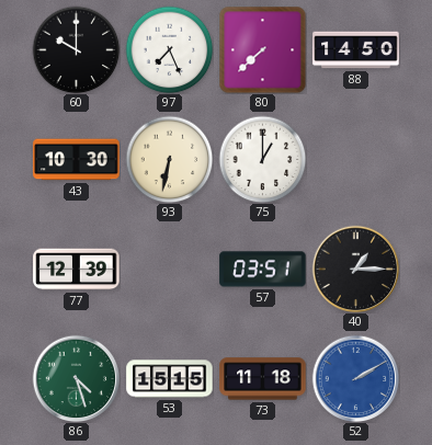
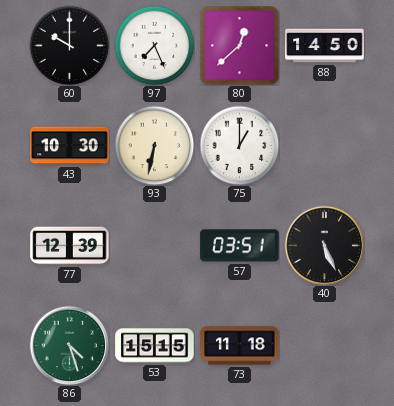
80: 7:38 -> 12:38 (239, 45)
40: 1:15 -> 5:26 (324, 245)
52: 2:10 -> none (355, 378)
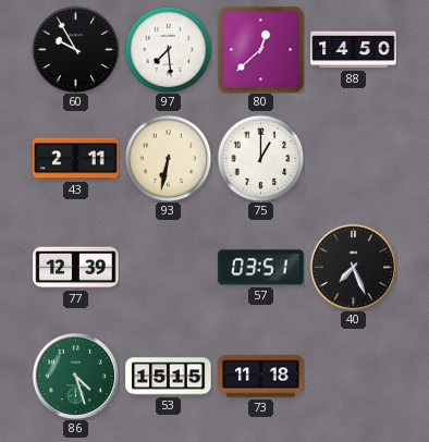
60: 10:00 -> 9:55 (75, 49)
97: 7:26 -> 7:29 (168, 49)
43: 10:30 -> 2:11 (76, 159)
40: 5:26 -> 7:26 (353, 267)
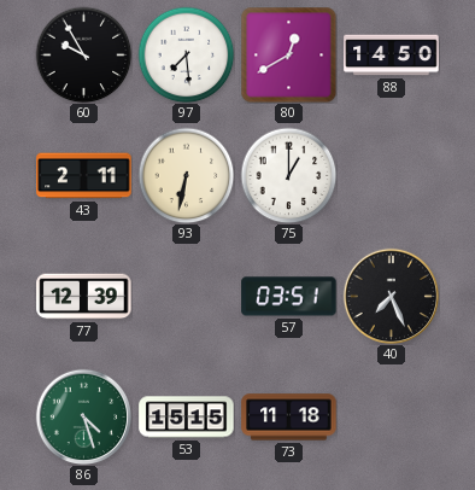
80: 12:38 -> 12:40 (288, 54)
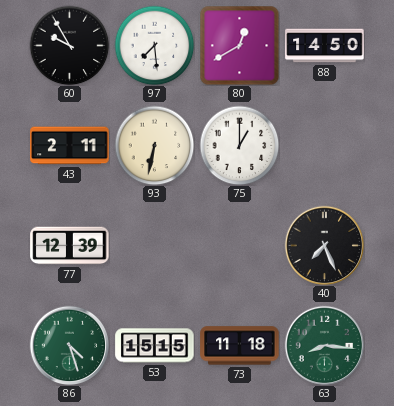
57: 03:51 -> none (289, 297)
63: none -> 8:16 (324, 345)
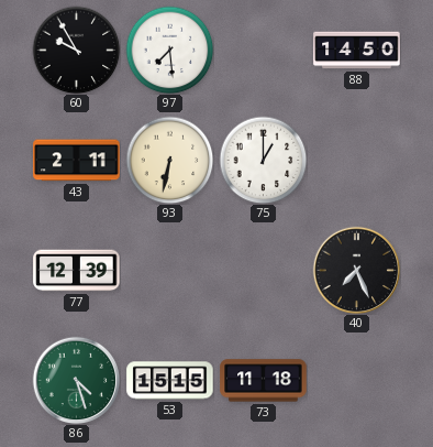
80: 12:40 -> none (239, 45)
63: 8:16 -> none (324, 345)
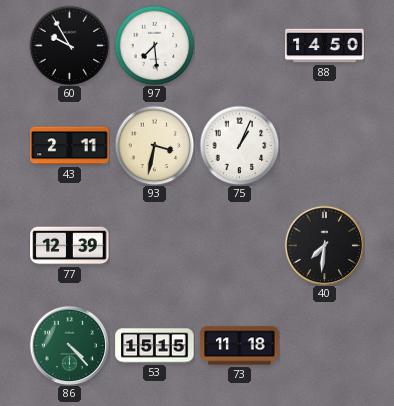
93: 6:32 -> 3:32 (154, 145)
75: 1:00 -> 1:04 (239, 145)
40: 7:26 -> 7:31 (324, 245)
86: 4:27 -> 4:23 (69, 345)
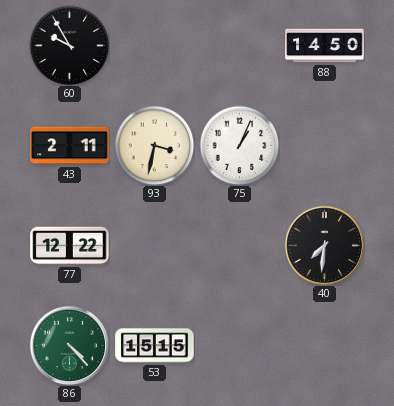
97: 7:29 -> none (154, 45)
77: 12:39 -> 12:22 (70, 246)
73: 11:18 -> none (240, 346)
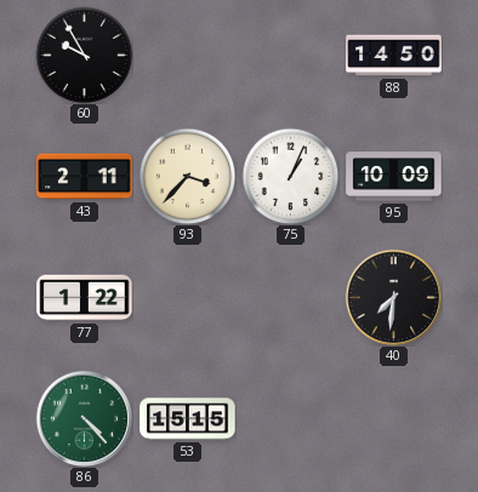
93: 3:32 -> 3:37 (187, 176)
95: none -> 10:09 (394, 177)
77: 12:22 -> 1:22 (85, 298)
